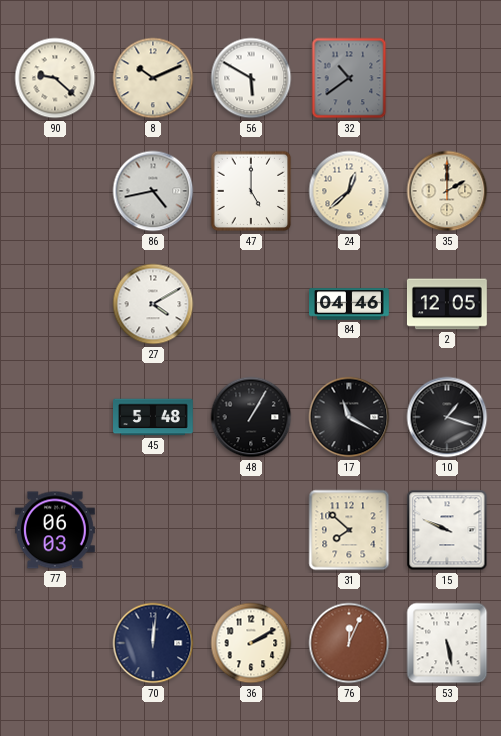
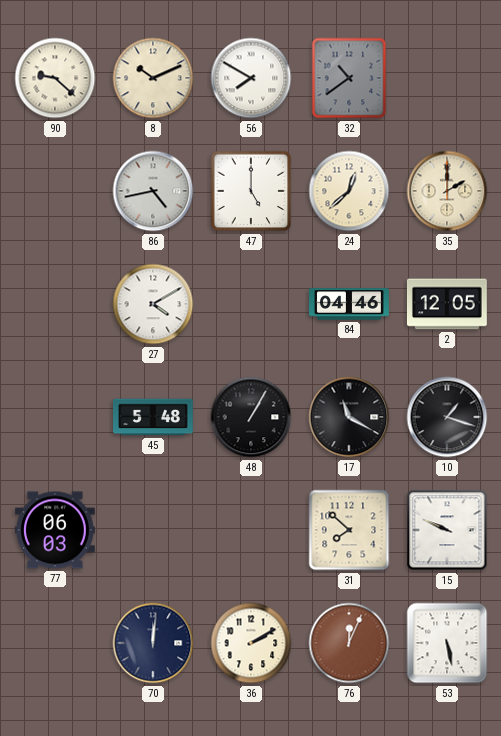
56: 5:50 -> 7:50 (251, 78)
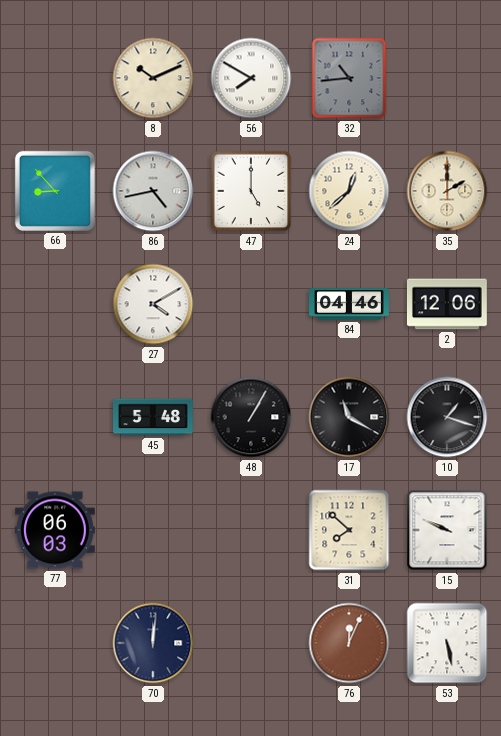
90: 9:22 -> none (55, 78)
32: 10:39 -> 10:44 (349, 78)
66: none -> 8:53 (55, 191)
2: 12:05 -> 12:06 (447, 304)
36: 2:10 -> none (251, 643)
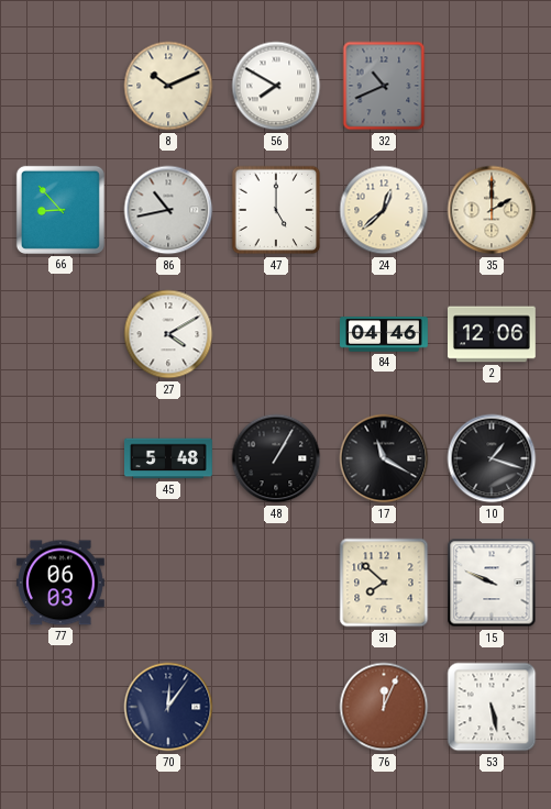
32: 10:44 -> 10:41 (384, 86)
86: 4:43 -> 10:43 (168, 210)
70: 12:01 -> 12:06 (168, 707)
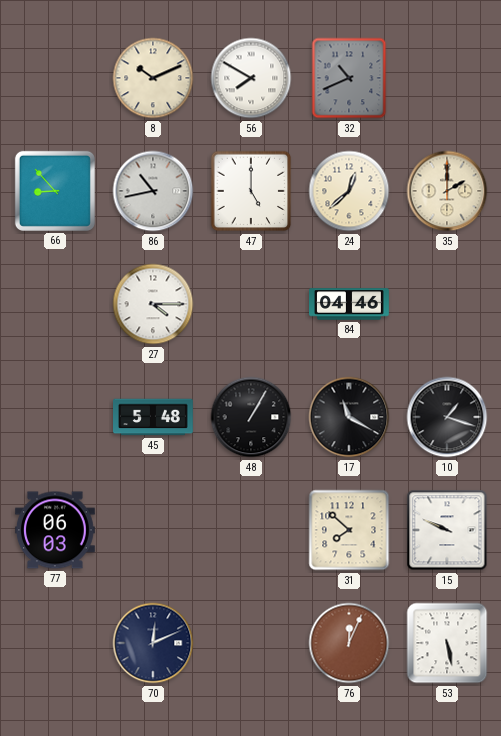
27: 4:10 -> 4:15 (153, 304)
2: 12:06 -> none (492, 334)
70: 12:06 -> 12:11 (153, 643)
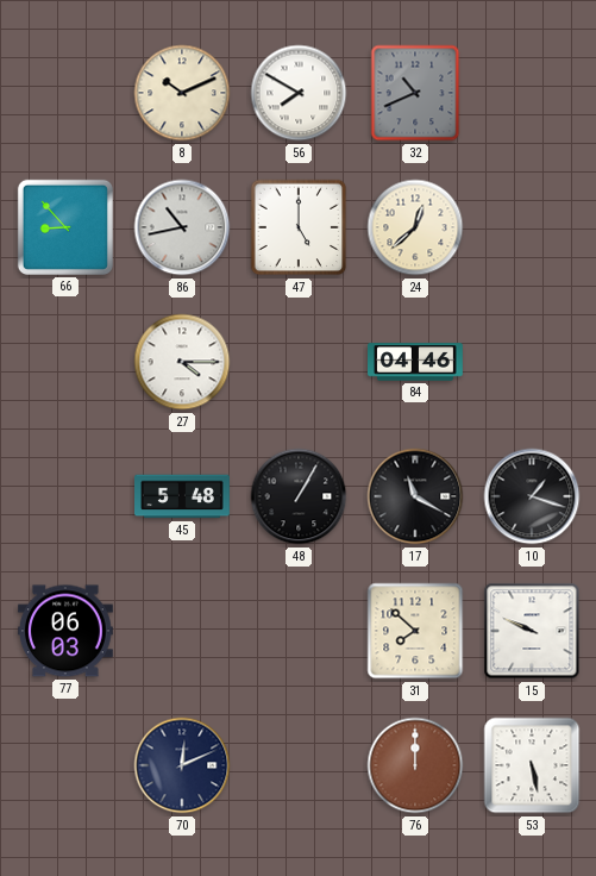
35: 2:00 -> none (447, 191)
76: 12:04 -> 12:00 (415, 765)
